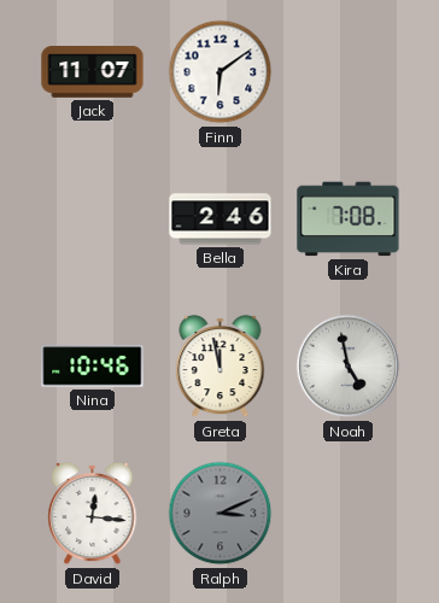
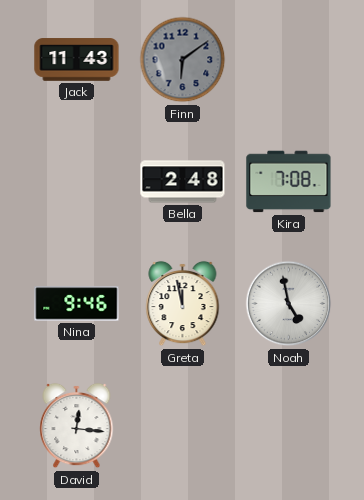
Jack: 11:07 -> 11:43 (77, 60)
Finn dial: white -> grey (183, 60)
Bella: 2:46 -> 2:48 (183, 182)
Nina: 10:46 -> 9:46 (77, 304)
Ralph: 3:11 -> none (221, 514)
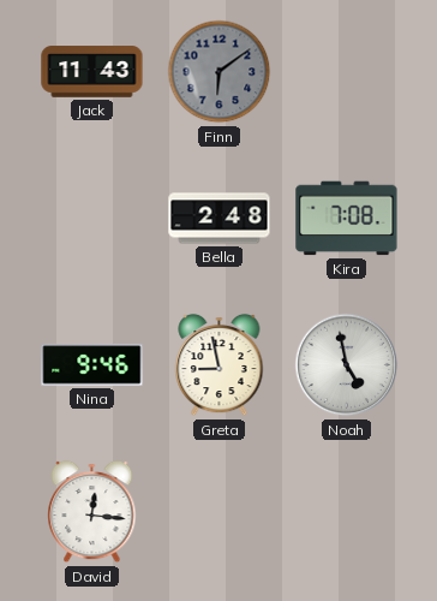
Greta: 11:58 -> 8:58 (220, 365)
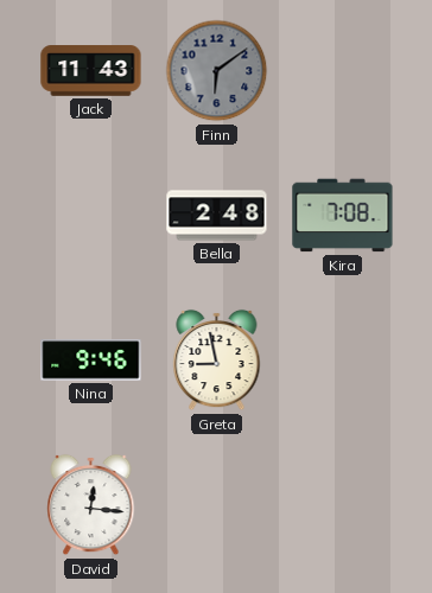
Noah: 4:58 -> none (347, 365)
